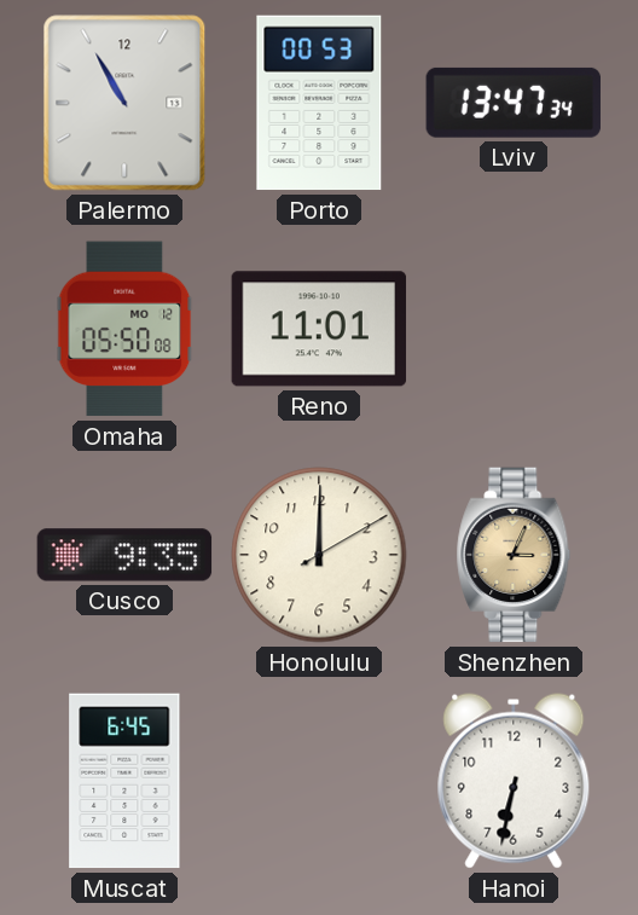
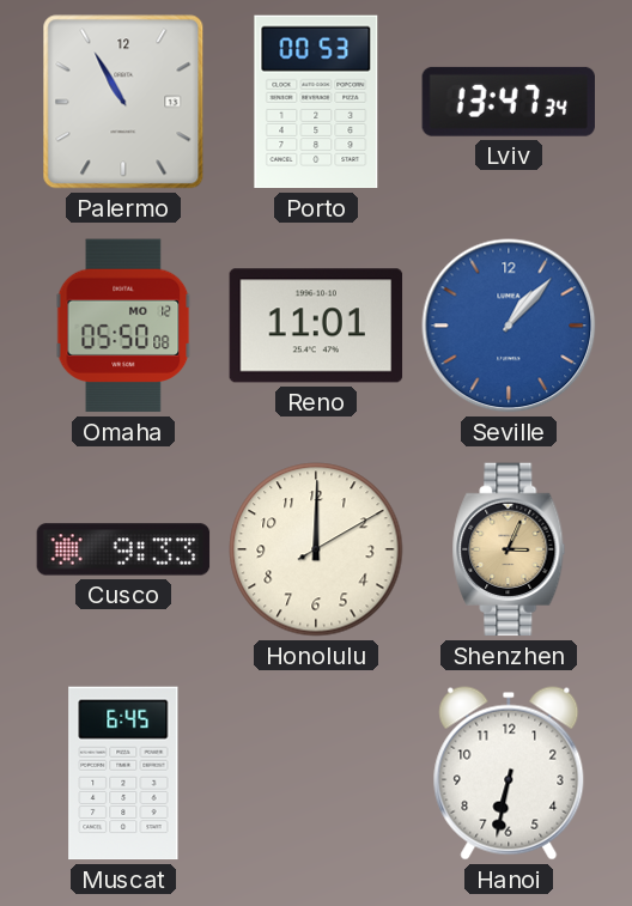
Seville: none -> 1:07 (509, 326)
Cusco: 9:35 -> 9:33 (123, 549)
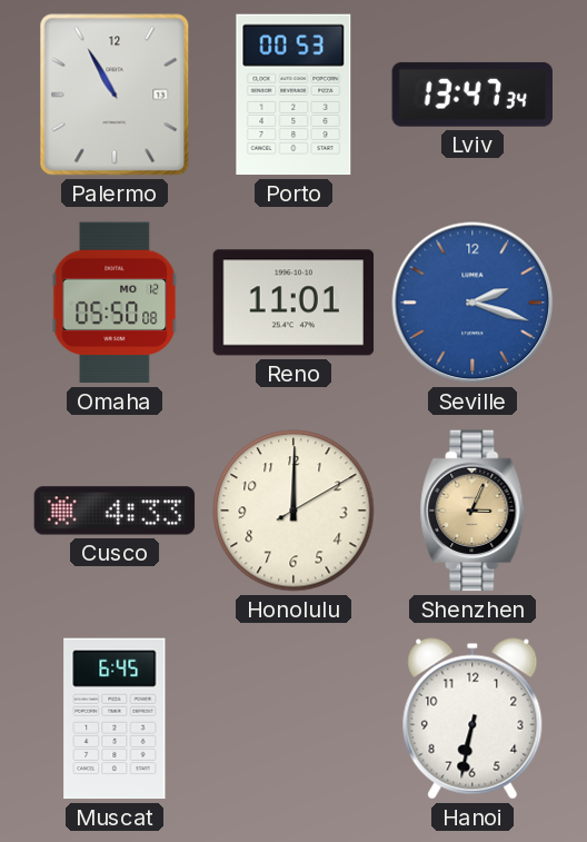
Seville: 1:07 -> 2:18 (472, 303)
Cusco: 9:33 -> 4:33 (115, 511)
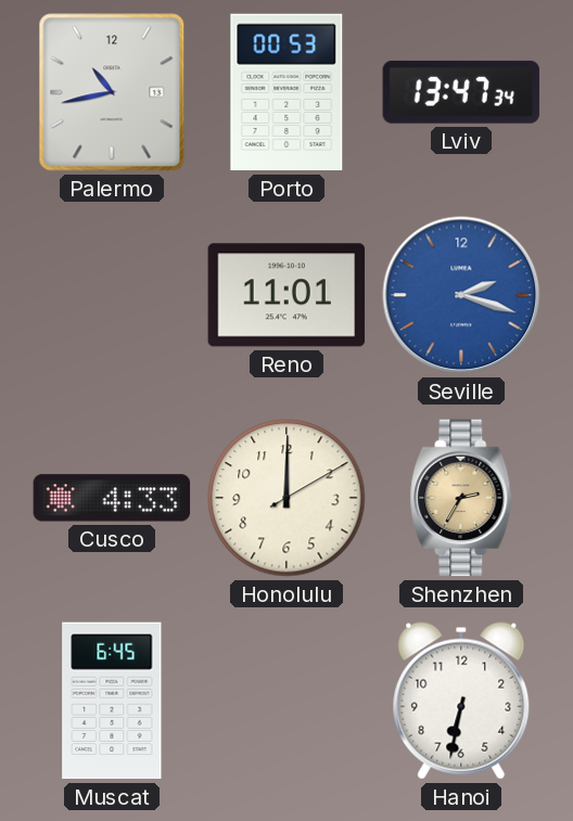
Palermo: 10:55 -> 10:43 (112, 92)
Omaha: 05:50 -> none (115, 303)
Shenzhen: 3:04 -> 2:35 (461, 498)
